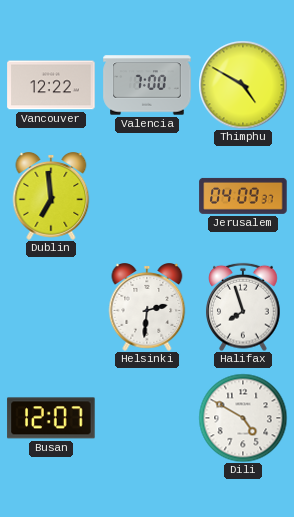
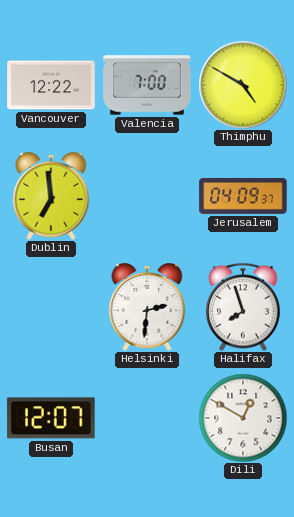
Dili: 4:50 -> 12:50 (243, 418)
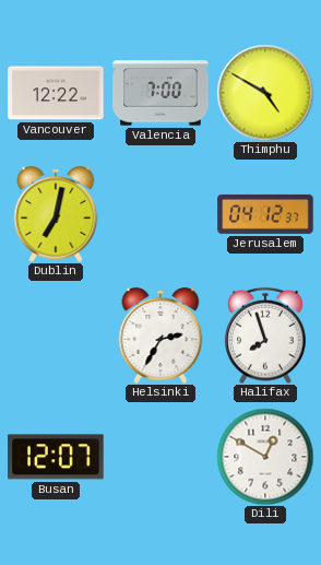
Dublin: 6:59 -> 7:02 (56, 215)
Jerusalem: 04:09 -> 04:12 (265, 214)
Helsinki: 2:31 -> 2:35 (160, 337)
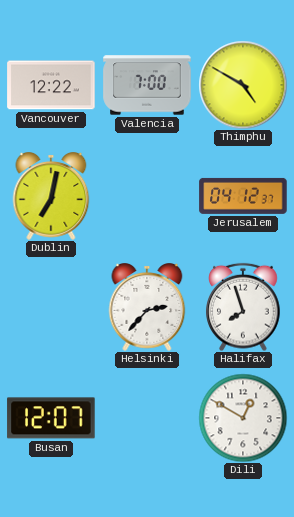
Helsinki: 2:35 -> 2:37 (147, 308)
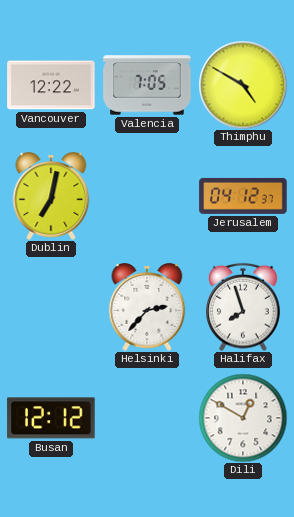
Valencia: 7:00 -> 7:05 (147, 85)
Busan: 12:07 -> 12:12 (51, 418)
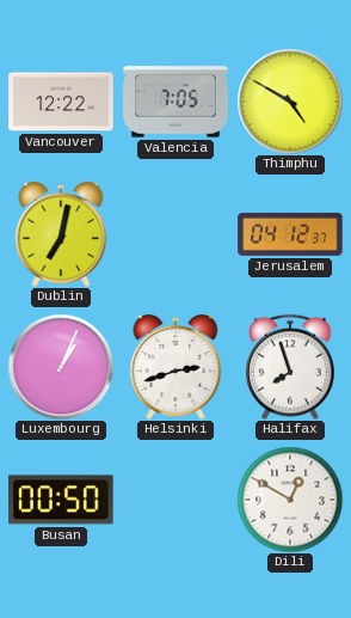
Luxembourg: none -> 1:04 (61, 367)
Helsinki: 2:37 -> 2:42 (176, 368)
Busan: 12:12 -> 00:50 (61, 500)
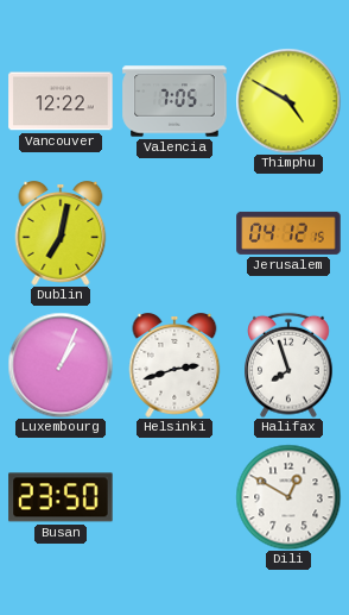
Jerusalem: 04:12:37 -> 04:12:15 (288, 233)
Busan: 00:50 -> 23:50 (61, 497)
